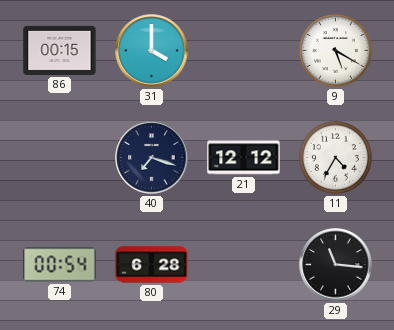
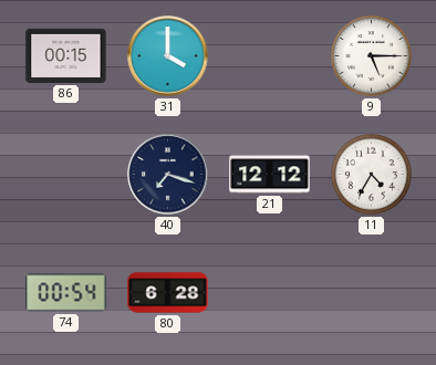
9: 5:20 -> 5:15 (371, 55)
29: 11:16 -> none (336, 265)
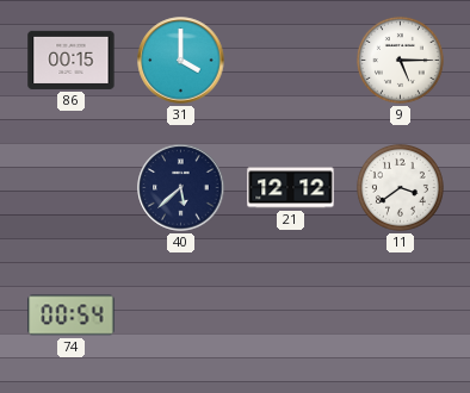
40: 7:18 -> 5:38 (181, 188)
11: 4:35 -> 3:39 (400, 187)
80: 6:28 -> none (168, 293)
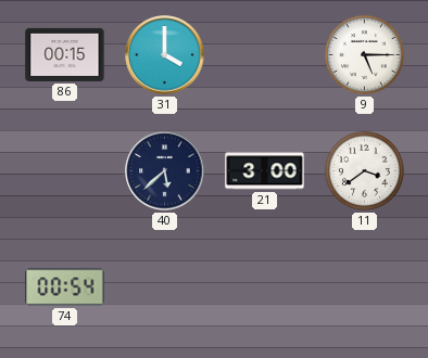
21: 12:12 -> 3:00 (265, 171)
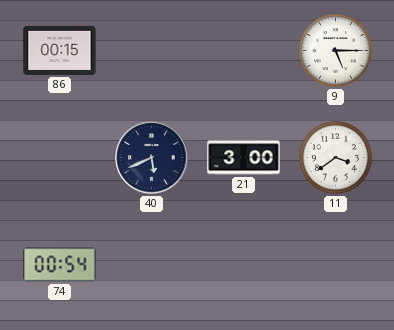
31: 4:00 -> none (165, 55)
40: 5:38 -> 5:41 (152, 158)
